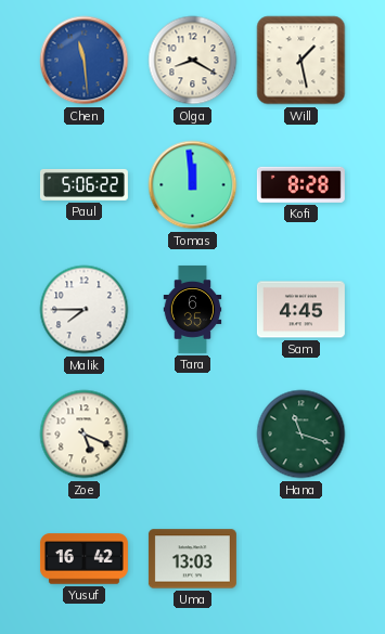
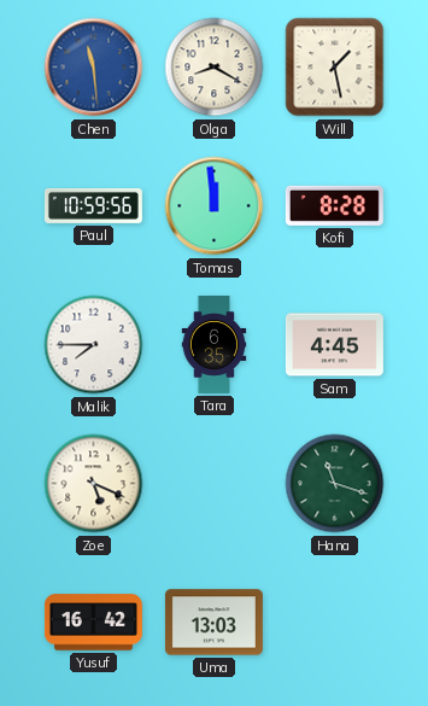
Paul: 5:06 -> 10:59 (93, 205)
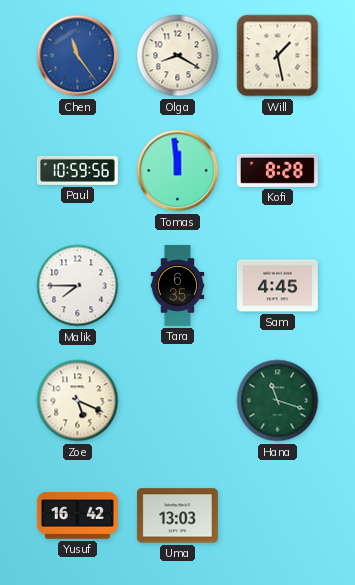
Chen: 11:29 -> 11:24 (78, 56)
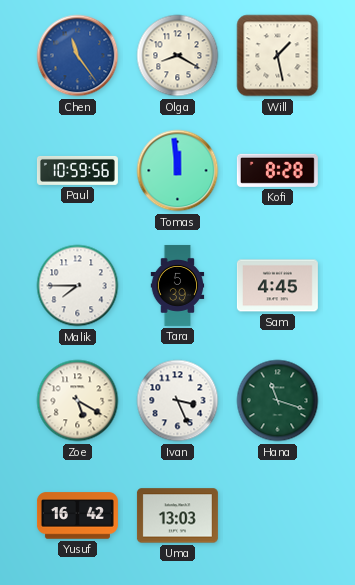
Tara: 6:35 -> 5:39 (178, 285)
Zoe: 5:19 -> 5:20 (78, 401)
Ivan: none -> 3:26 (178, 401)
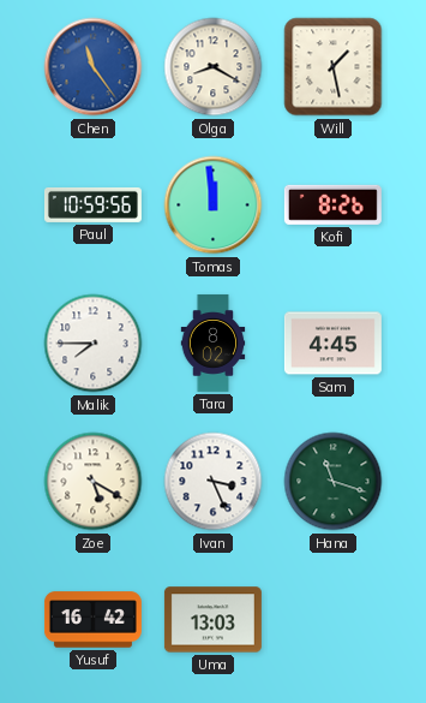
Kofi: 8:28 -> 8:26 (332, 204)
Tara: 5:39 -> 8:02 (214, 342)
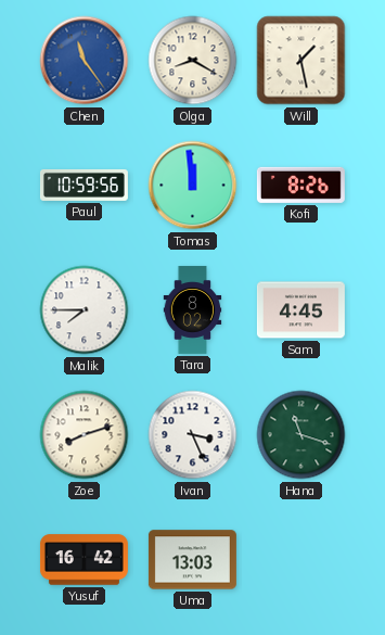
Zoe: 5:20 -> 8:12 (85, 435)
